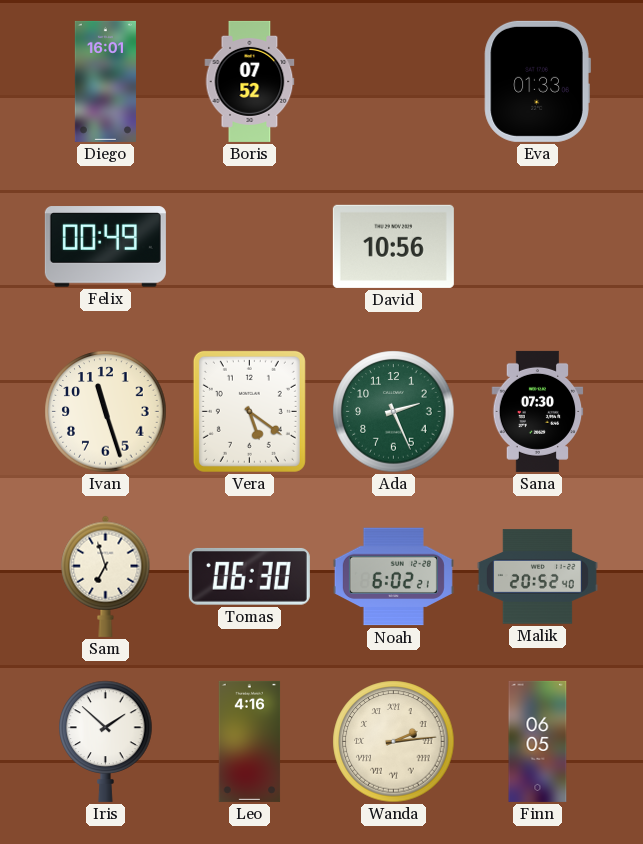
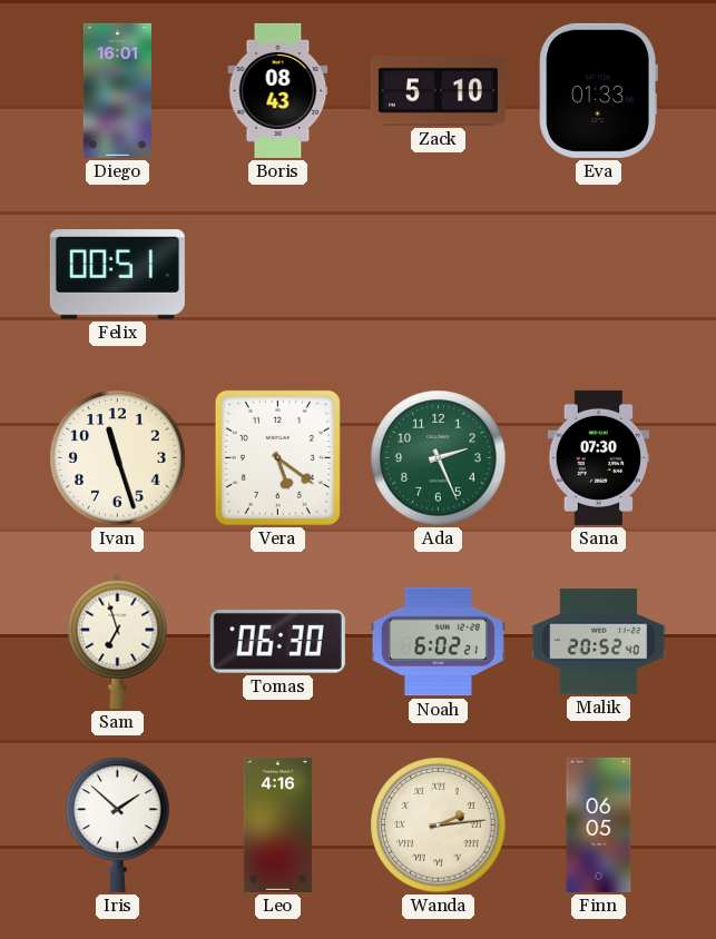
Boris: 07:52 -> 08:43 (278, 90)
Zack: none -> 5:10 (438, 91)
Felix: 00:49 -> 00:51 (117, 275)
David: 10:56 -> none (393, 246)
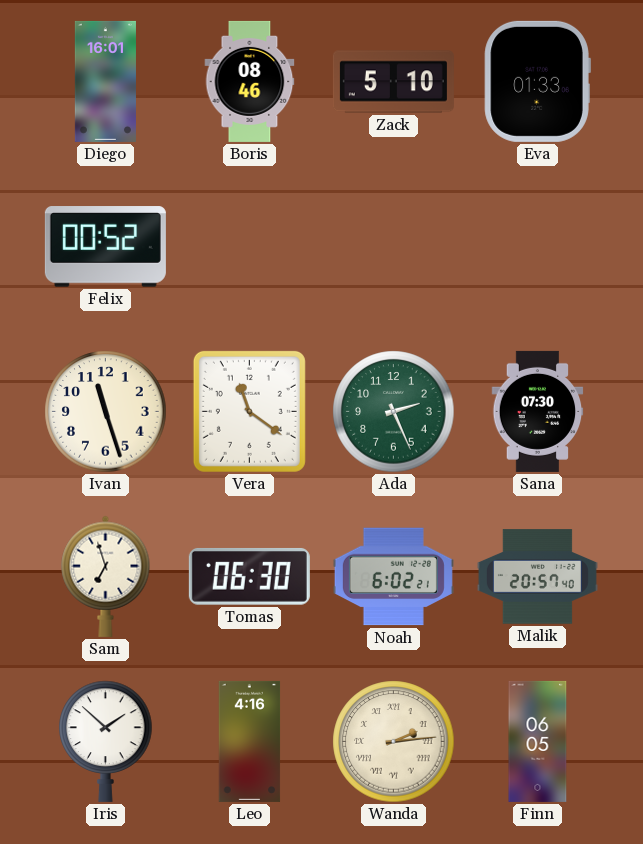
Boris: 08:43 -> 08:46 (250, 81)
Felix: 00:51 -> 00:52 (105, 247)
Vera: 5:21 -> 11:21 (249, 411)
Malik: 20:52 -> 20:57 (537, 577)
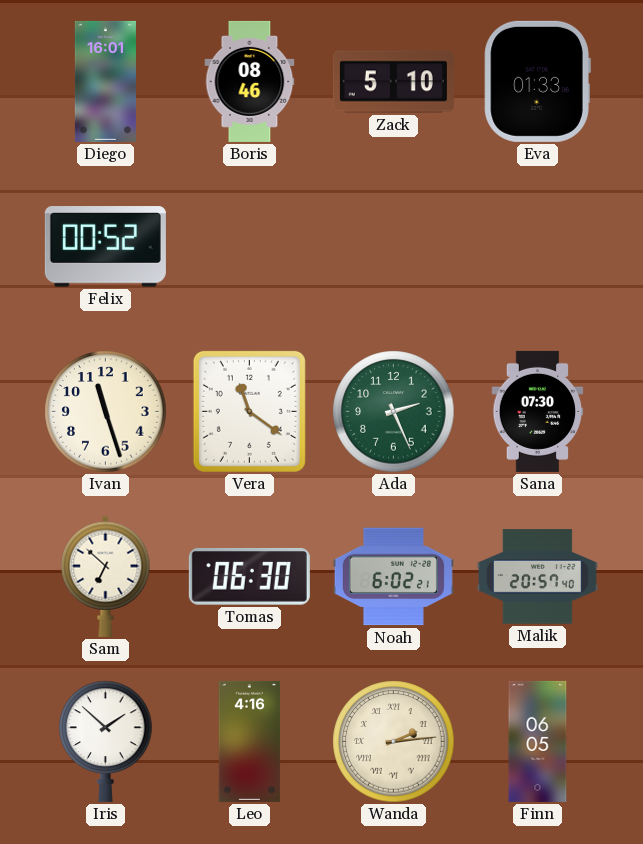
Sam: 6:57 -> 6:52 (106, 576)
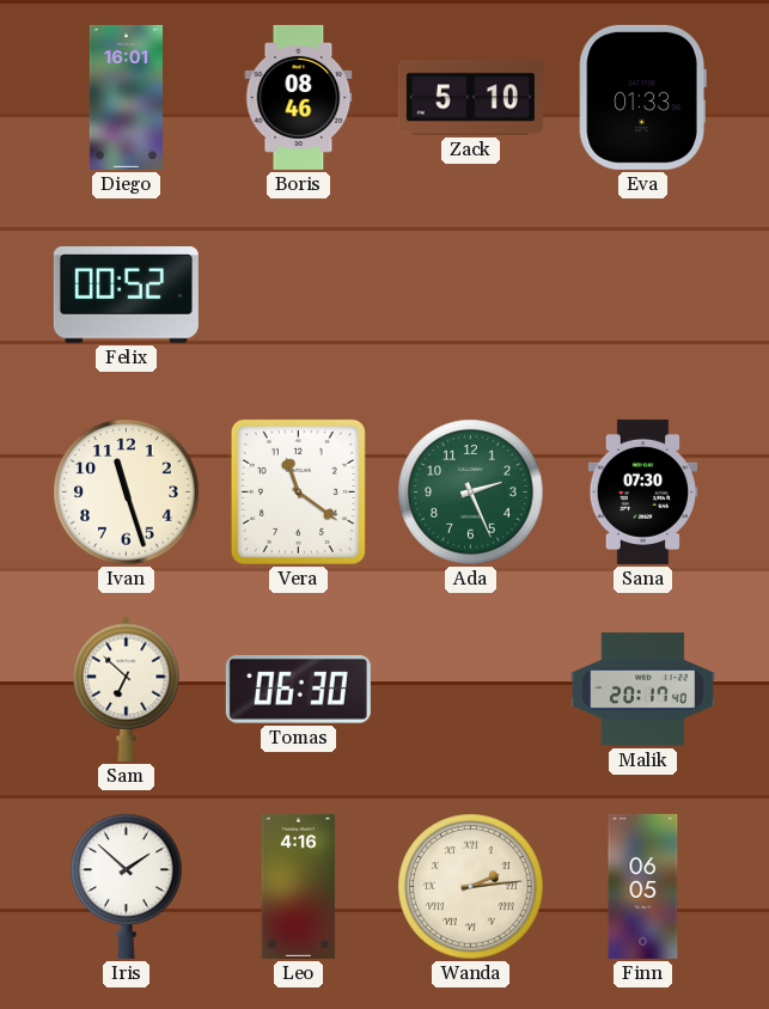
Noah: 6:02 -> none (393, 577)
Malik: 20:57 -> 20:17 (642, 690)
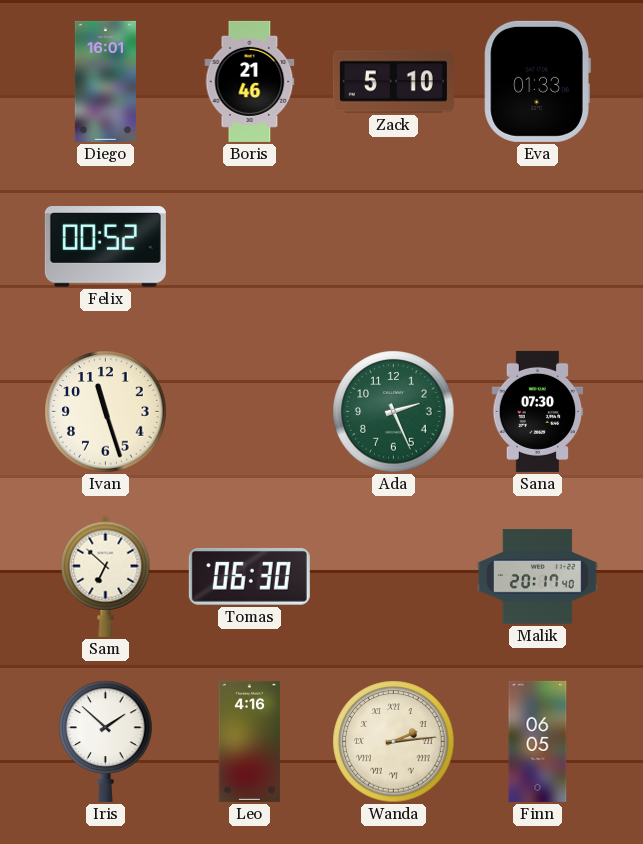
Boris: 08:46 -> 21:46 (250, 81)
Vera: 11:21 -> none (298, 491)
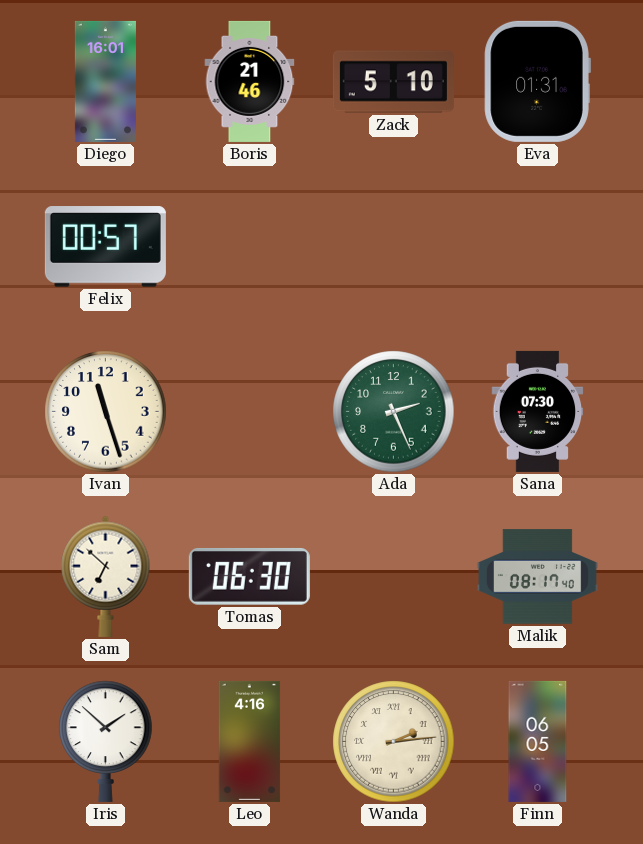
Eva: 01:33 -> 01:31 (537, 81)
Felix: 00:52 -> 00:57 (105, 247)
Malik: 20:17 -> 08:17 (537, 577)
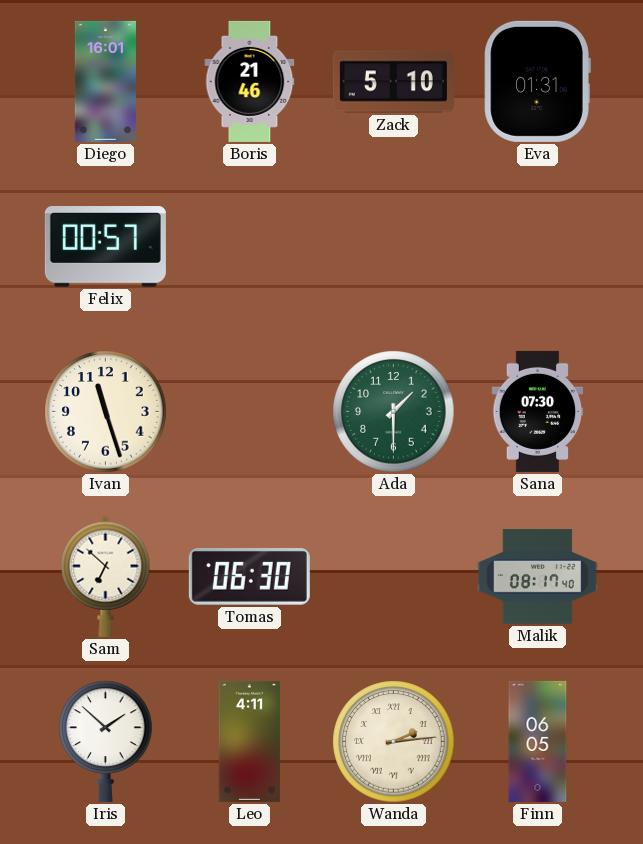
Ada: 2:26 -> 1:30 (394, 412)
Leo: 4:16 -> 4:11 (250, 741)
